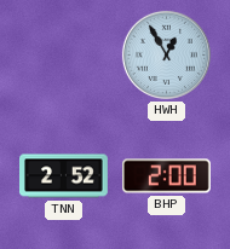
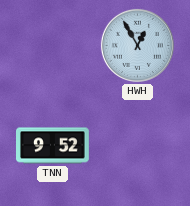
TNN: 2:52 -> 9:52 (53, 146)
BHP: 2:00 -> none (167, 176)
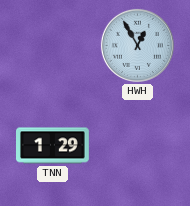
TNN: 9:52 -> 1:29 (53, 146)
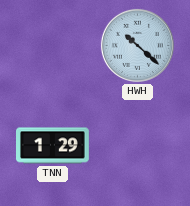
HWH: 12:55 -> 10:22 (137, 45)
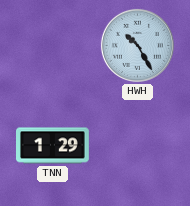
HWH: 10:22 -> 10:25 (137, 45)
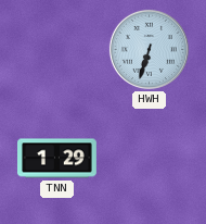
HWH: 10:25 -> 6:33 (149, 49)
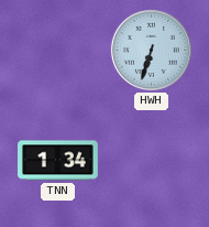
TNN: 1:29 -> 1:34 (58, 161)
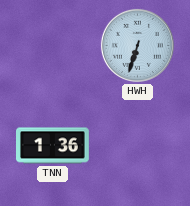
TNN: 1:34 -> 1:36 (53, 146)
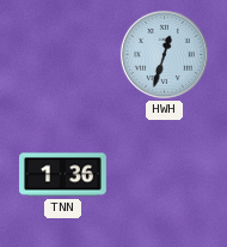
HWH: 6:33 -> 12:33 (164, 54)
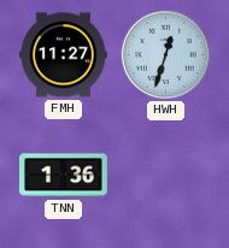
FMH: none -> 11:27 (64, 55)
